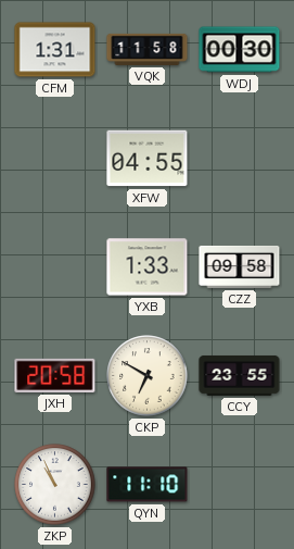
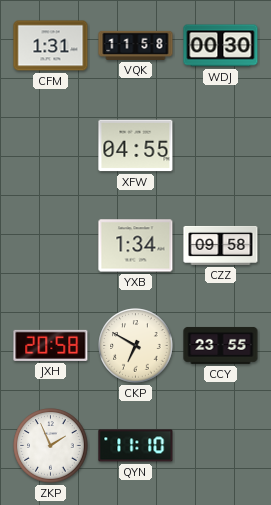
YXB: 1:33 -> 1:34 (136, 246)
ZKP: 10:56 -> 1:56 (51, 446)
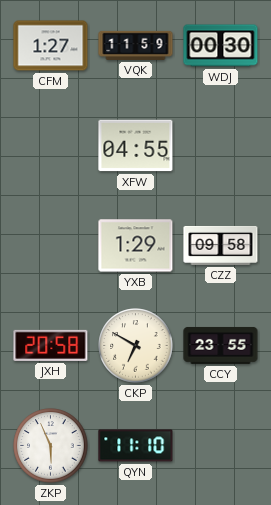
CFM: 1:31 -> 1:27 (51, 46)
VQK: 11:58 -> 11:59 (136, 45)
YXB: 1:34 -> 1:29 (136, 246)
ZKP: 1:56 -> 5:56 (51, 446)
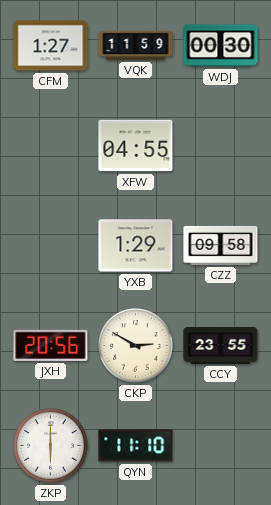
JXH: 20:58 -> 20:56 (51, 345)
CKP: 6:50 -> 2:50 (136, 346)
ZKP: 5:56 -> 6:00 (51, 446)
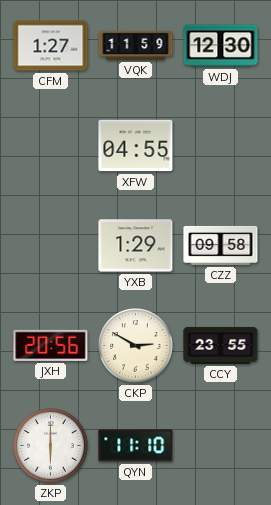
WDJ: 00:30 -> 12:30 (221, 46)
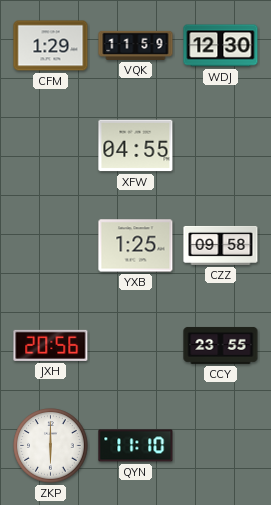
CFM: 1:27 -> 1:29 (51, 46)
YXB: 1:29 -> 1:25 (136, 246)
CKP: 2:50 -> none (136, 346)
